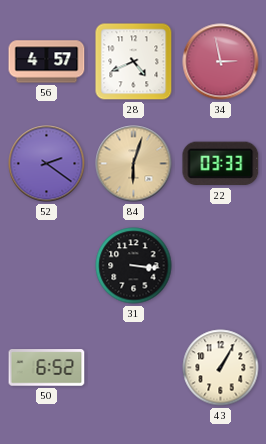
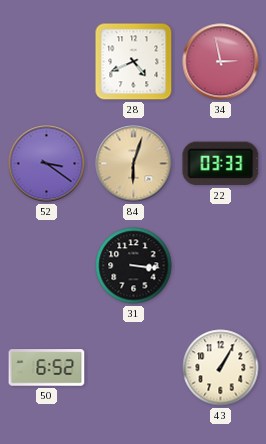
56: 4:57 -> none (47, 62)
52: 2:21 -> 3:21 (47, 164)
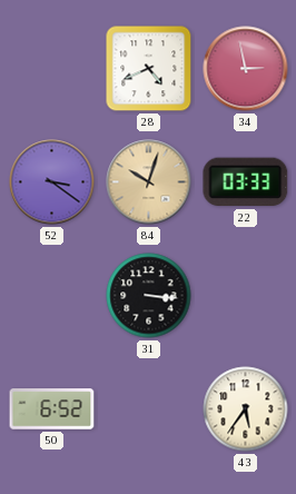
84: 6:03 -> 10:03 (149, 182)
43: 1:05 -> 5:36 (246, 409)
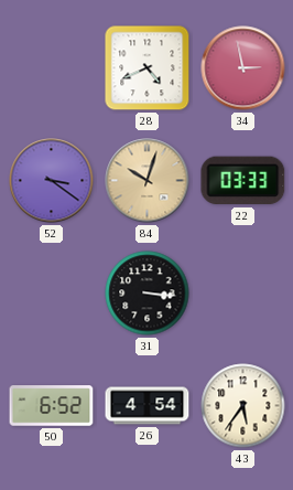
26: none -> 4:54 (148, 406)
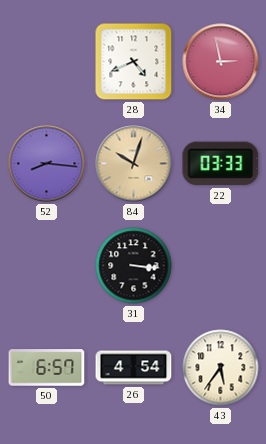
52: 3:21 -> 8:16 (47, 164)
50: 6:52 -> 6:57 (47, 368)
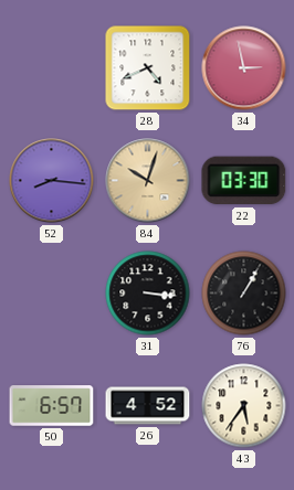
22: 03:33 -> 03:30 (244, 181)
76: none -> 1:05 (244, 294)
26: 4:54 -> 4:52 (148, 406)
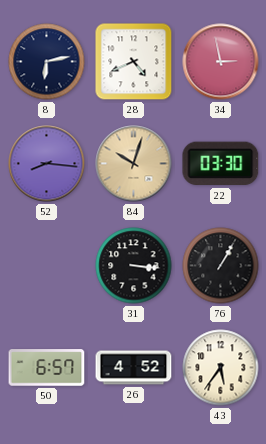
8: none -> 6:13 (47, 62)
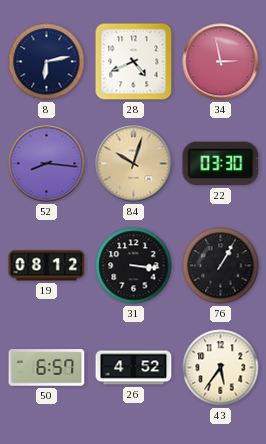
19: none -> 08:12 (47, 266)
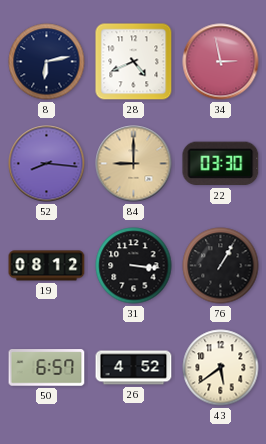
84: 10:03 -> 9:00 (134, 164)
43: 5:36 -> 5:39 (221, 368)
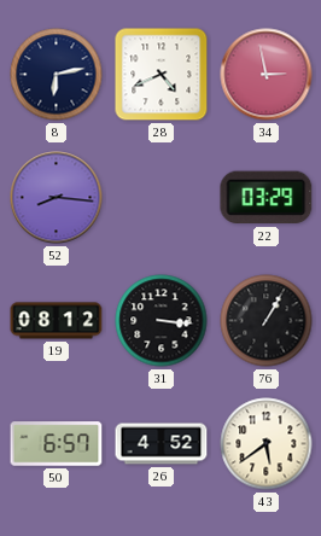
84: 9:00 -> none (134, 164)
22: 03:30 -> 03:29 (267, 198)
